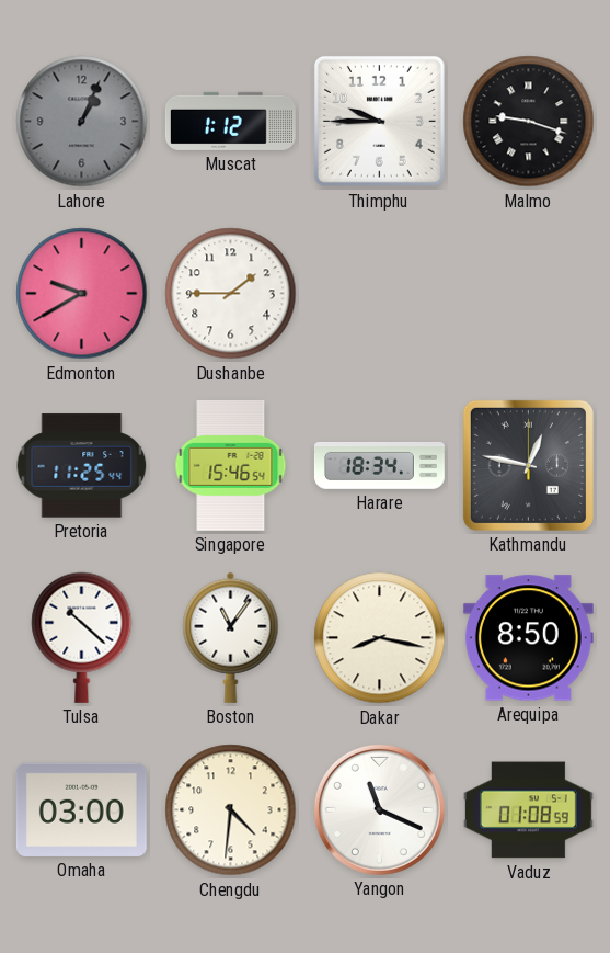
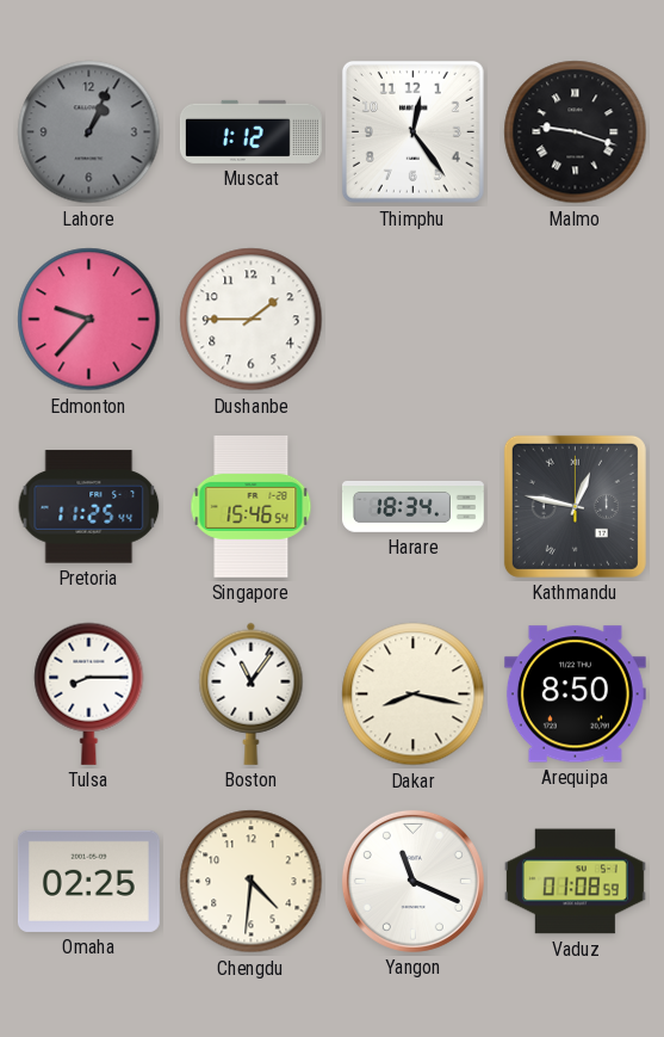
Thimphu: 9:45 -> 12:24 (412, 131)
Edmonton: 9:40 -> 9:37 (89, 320)
Tulsa: 10:22 -> 8:15 (89, 693)
Omaha: 03:00 -> 02:25 (88, 881)
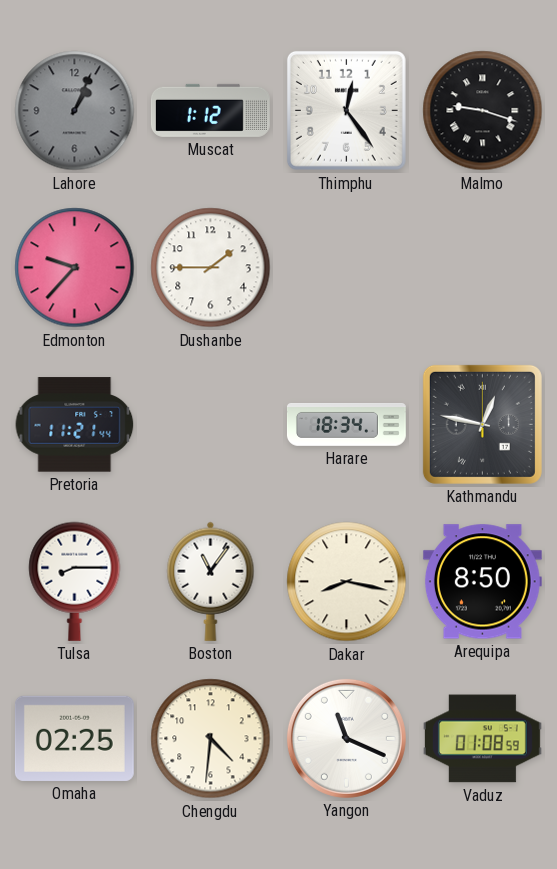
Pretoria: 11:25 -> 11:21 (75, 425)
Singapore: 15:46 -> none (252, 506)
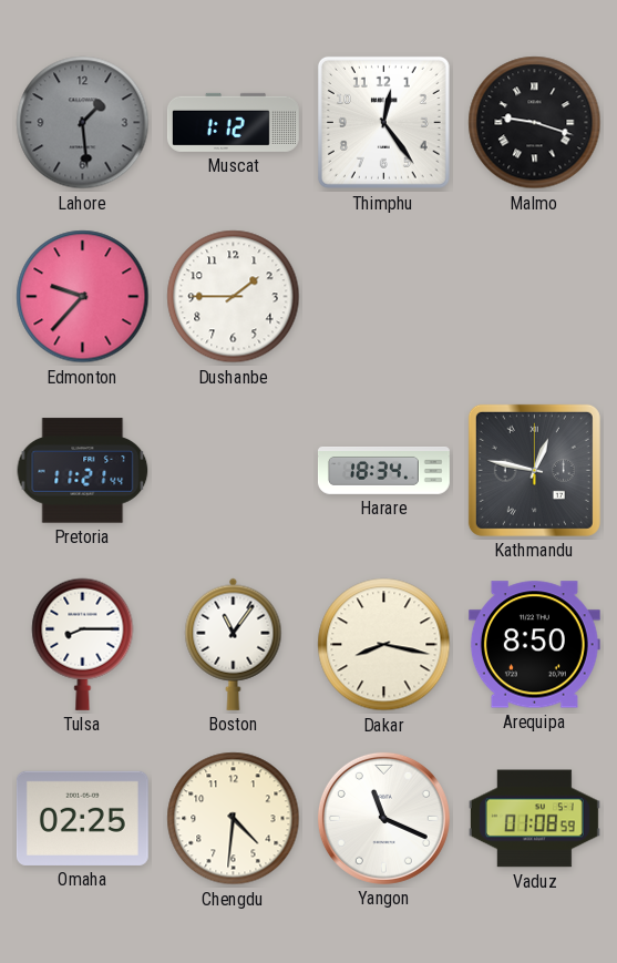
Lahore: 1:04 -> 1:29 (83, 123)
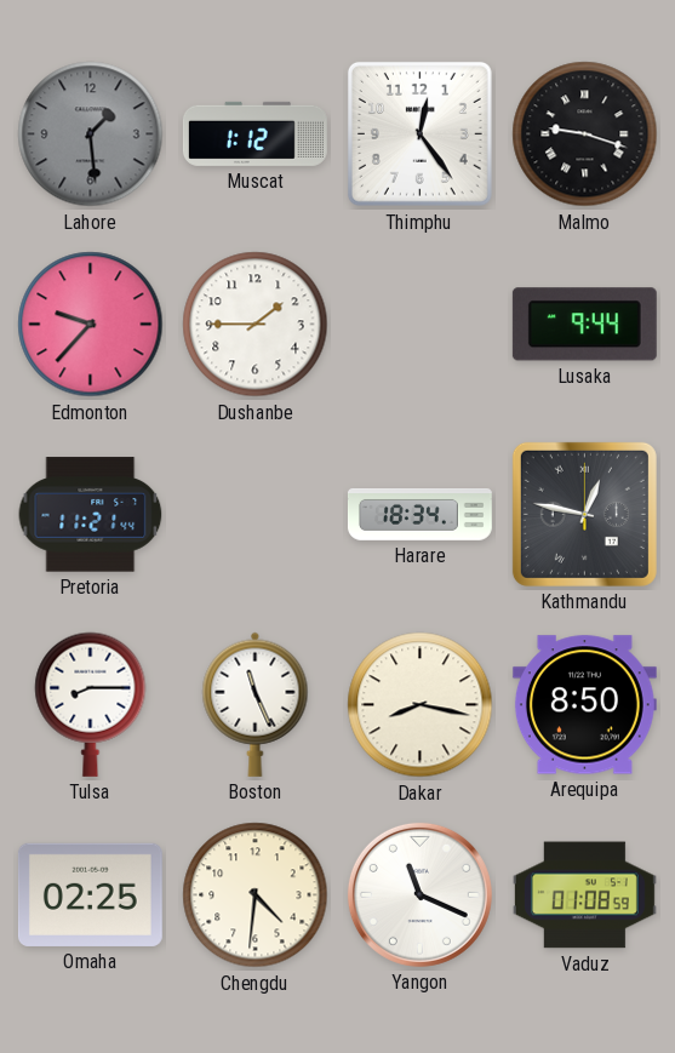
Lusaka: none -> 9:44 (584, 325)
Boston: 11:06 -> 11:26 (256, 704)
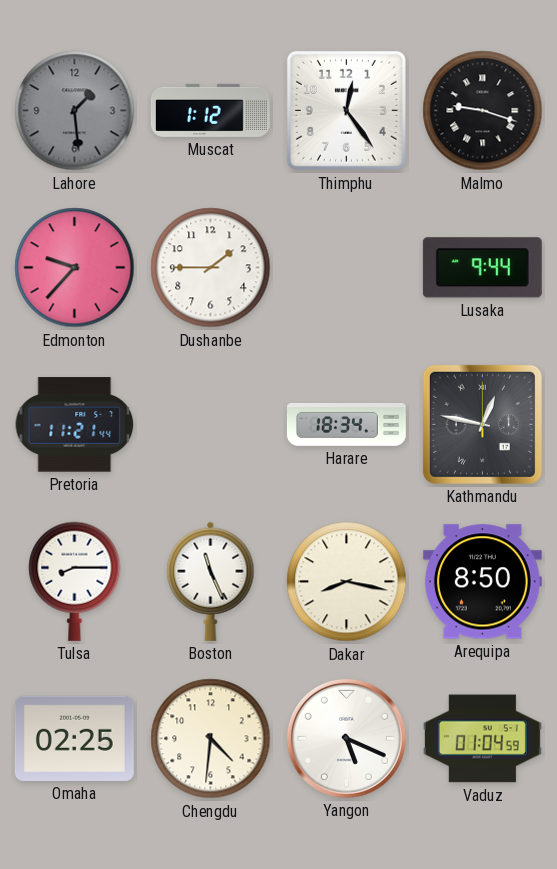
Yangon: 11:19 -> 5:19 (346, 738)
Vaduz: 01:08 -> 01:04 (482, 739)
